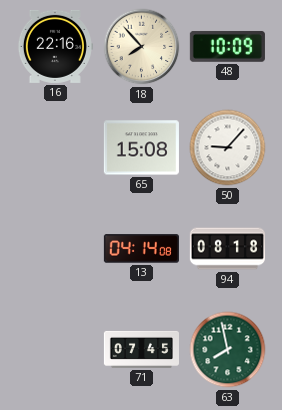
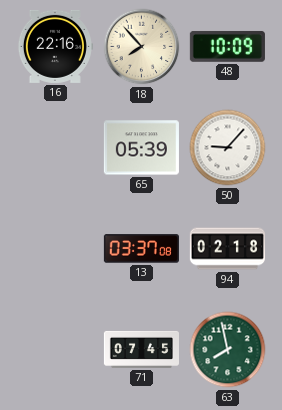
65: 15:08 -> 05:39 (141, 148)
13: 04:14 -> 03:37 (141, 249)
94: 08:18 -> 02:18 (227, 249)
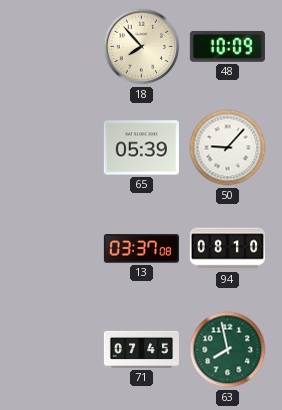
16: 22:16 -> none (55, 46)
94: 02:18 -> 08:10 (227, 249)
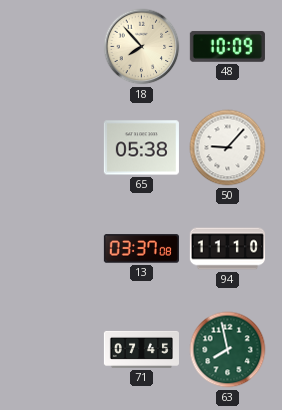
65: 05:39 -> 05:38 (141, 148)
94: 08:10 -> 11:10 (227, 249)
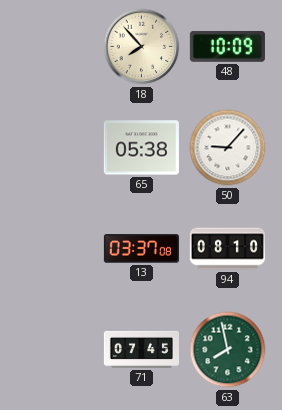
94: 11:10 -> 08:10 (227, 249)
